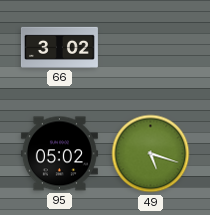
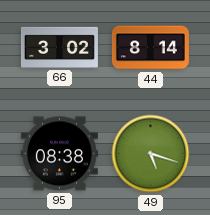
44: none -> 8:14 (150, 48)
95: 05:02 -> 08:38 (59, 154)
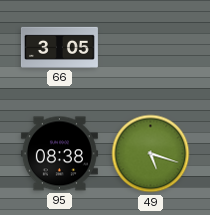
66: 3:02 -> 3:05 (59, 47)
44: 8:14 -> none (150, 48)
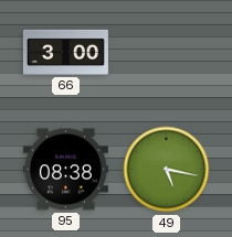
66: 3:05 -> 3:00 (65, 52)
49: 5:18 -> 5:17 (167, 170)
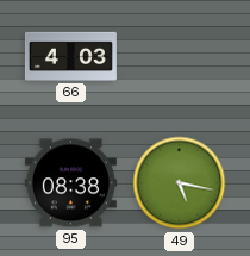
66: 3:00 -> 4:03 (70, 56)
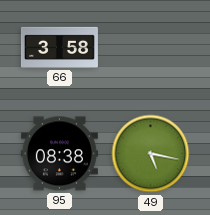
66: 4:03 -> 3:58 (59, 47)
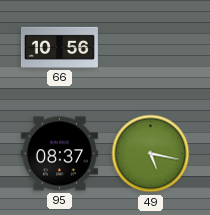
66: 3:58 -> 10:56 (59, 47)
95: 08:38 -> 08:37 (59, 154)
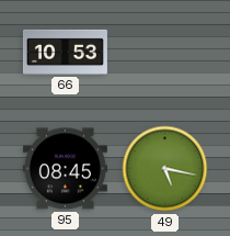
66: 10:56 -> 10:53 (65, 52)
95: 08:37 -> 08:45 (65, 169)
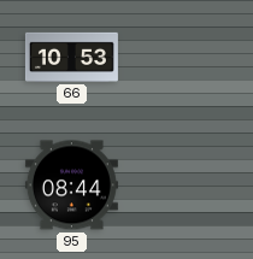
95: 08:45 -> 08:44 (71, 186)
49: 5:17 -> none (165, 169)
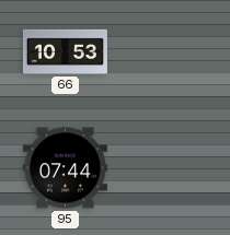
95: 08:44 -> 07:44 (65, 168)
